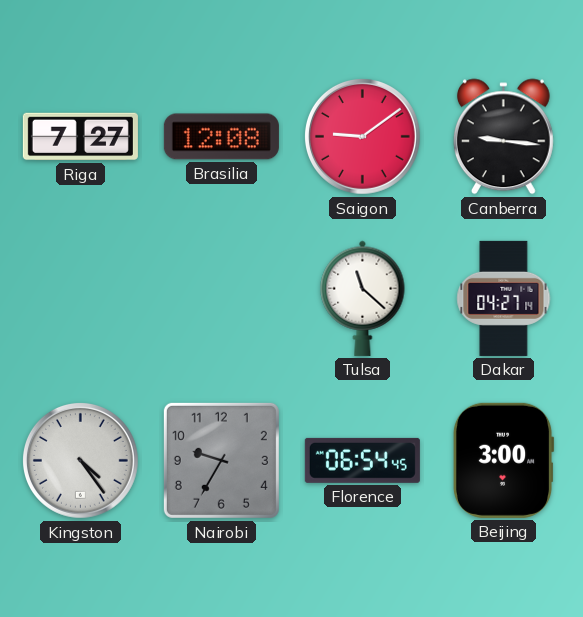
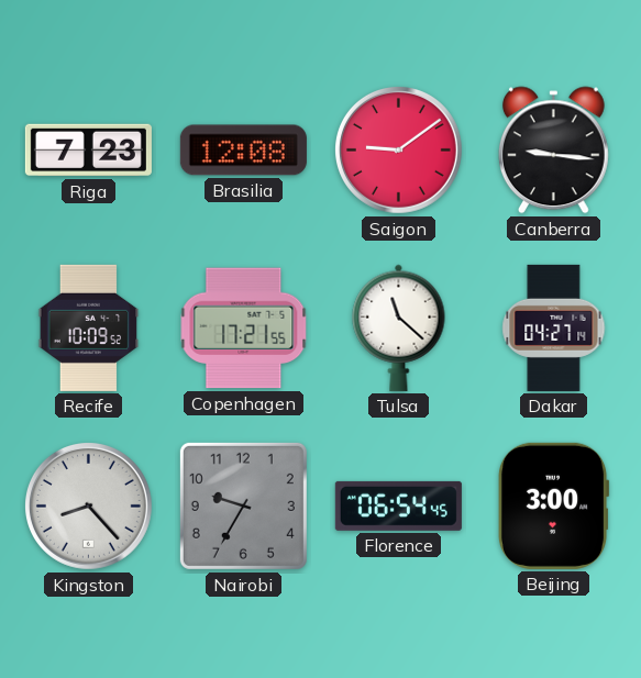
Riga: 7:27 -> 7:23 (88, 151)
Recife: none -> 10:09 (89, 327)
Copenhagen: none -> 17:21 (244, 329)
Kingston: 4:24 -> 8:23 (88, 505)
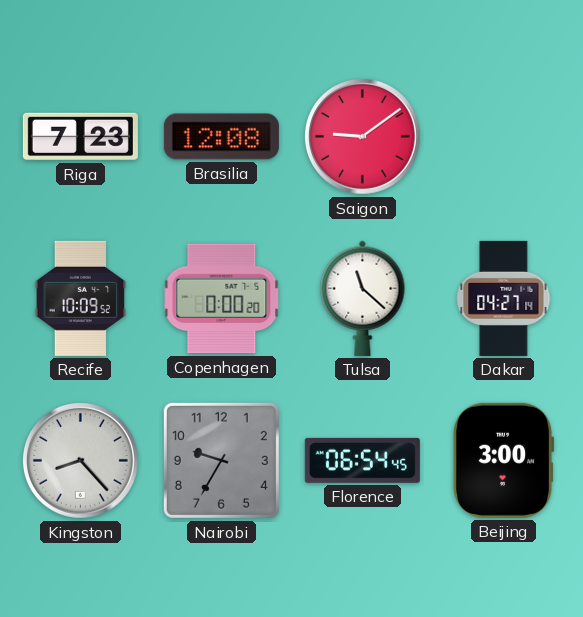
Canberra: 9:16 -> none (553, 151)
Copenhagen: 17:21 -> 0:00 (222, 299)
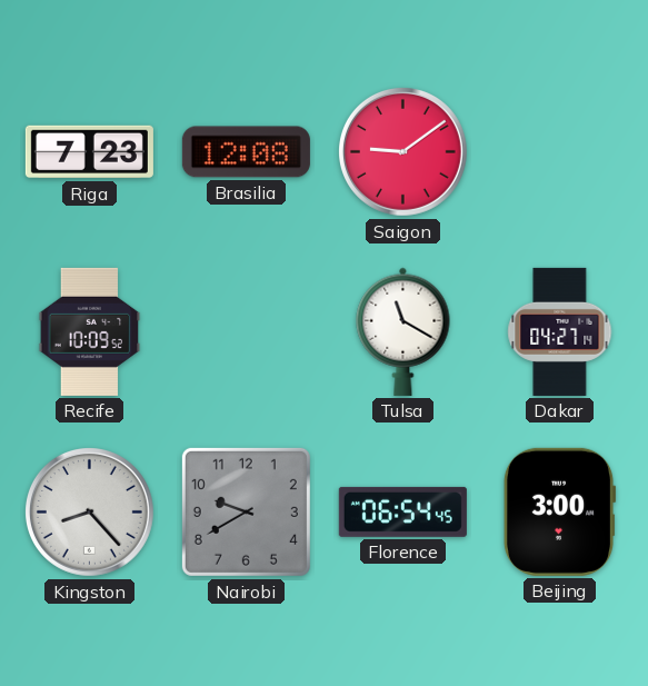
Copenhagen: 0:00 -> none (222, 299)
Tulsa: 11:22 -> 11:20 (403, 331)
Nairobi: 9:35 -> 9:40 (246, 511)
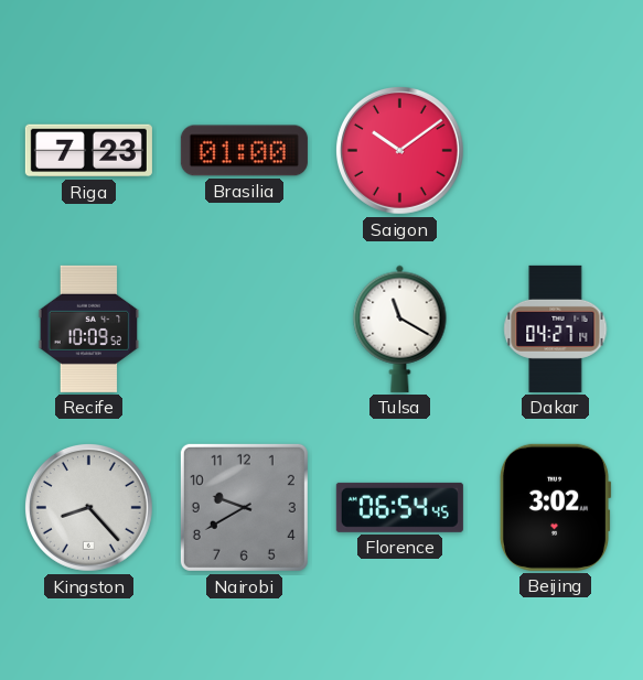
Brasilia: 12:08 -> 01:00 (244, 151)
Saigon: 9:09 -> 10:09 (399, 150)
Beijing: 3:00 -> 3:02 (555, 507)
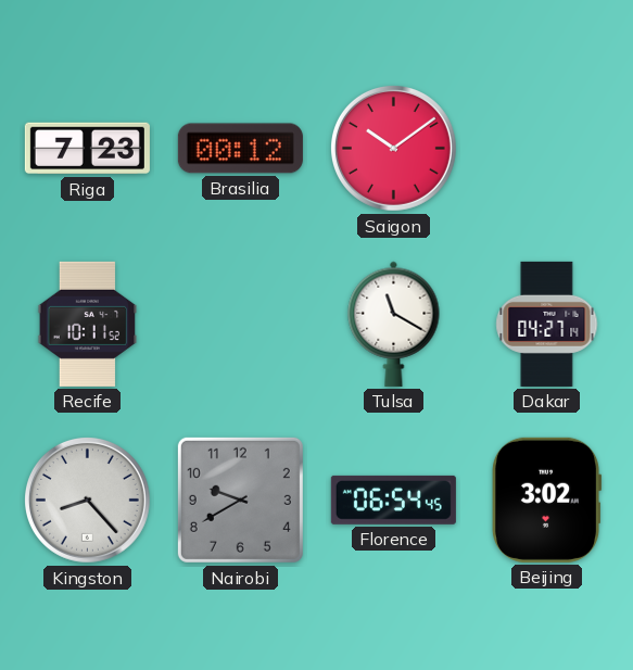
Brasilia: 01:00 -> 00:12 (240, 149)
Recife: 10:09 -> 10:11 (88, 324)
